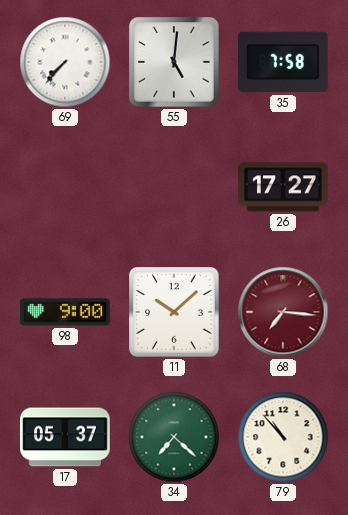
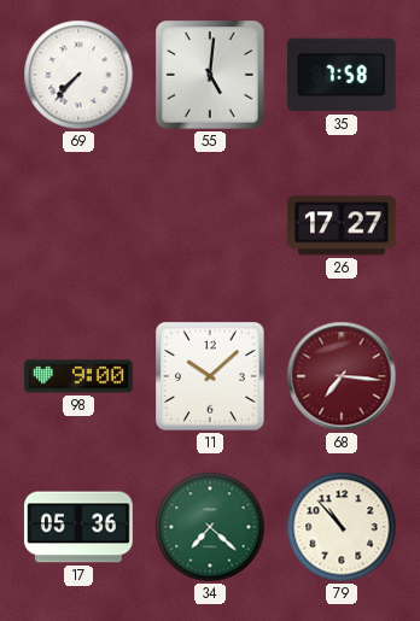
17: 05:37 -> 05:36 (78, 527)
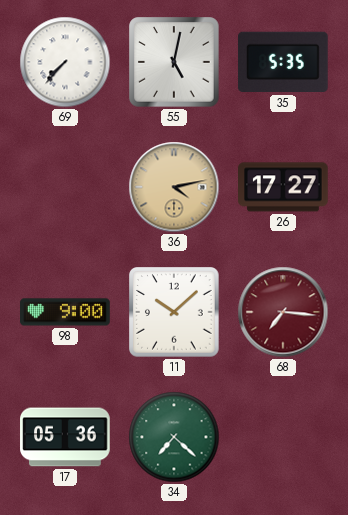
55: 5:01 -> 5:02 (174, 62)
35: 7:58 -> 5:35 (284, 62)
36: none -> 4:13 (174, 187)
79: 10:53 -> none (342, 527)
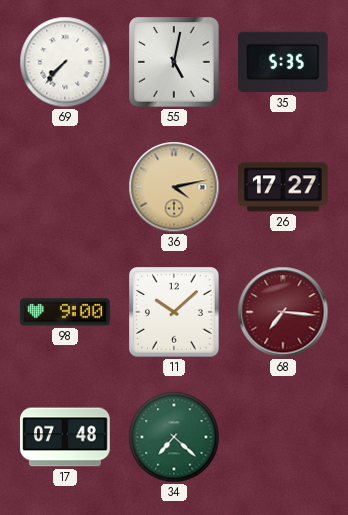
17: 05:36 -> 07:48 (65, 437)
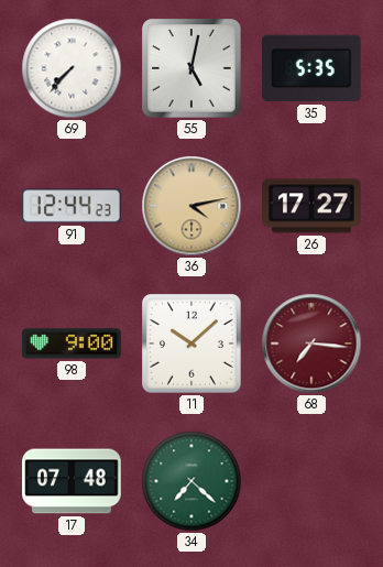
91: none -> 12:44 (73, 206)
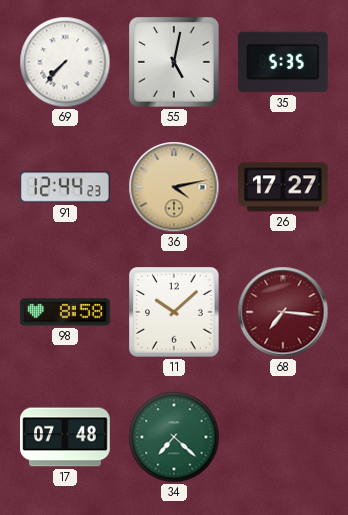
98: 9:00 -> 8:58 (65, 312)
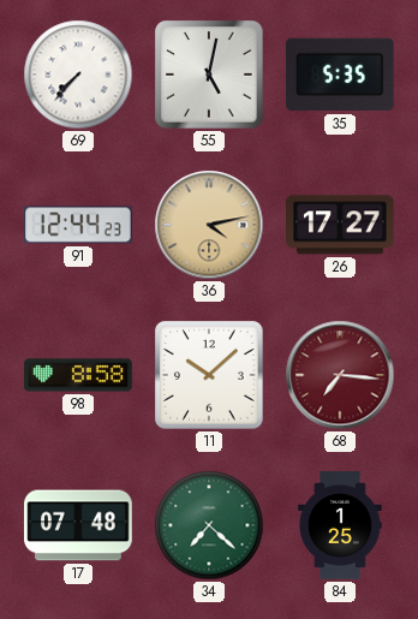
84: none -> 1:25 (340, 525)
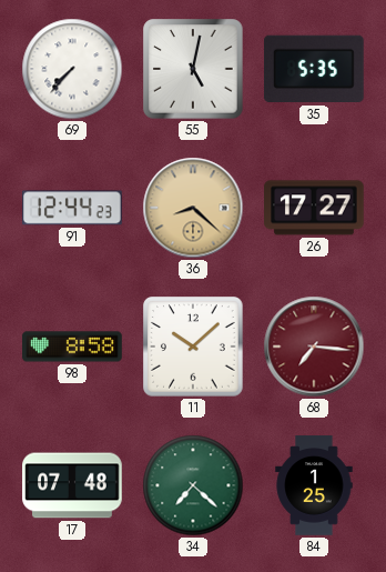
36: 4:13 -> 8:22 (193, 208)
